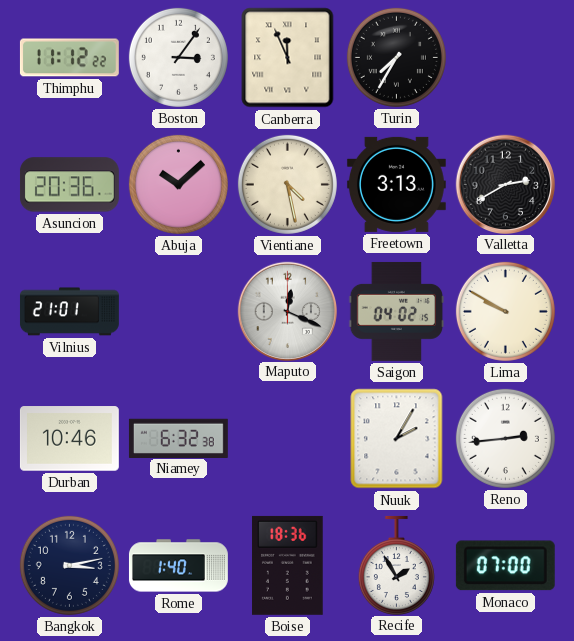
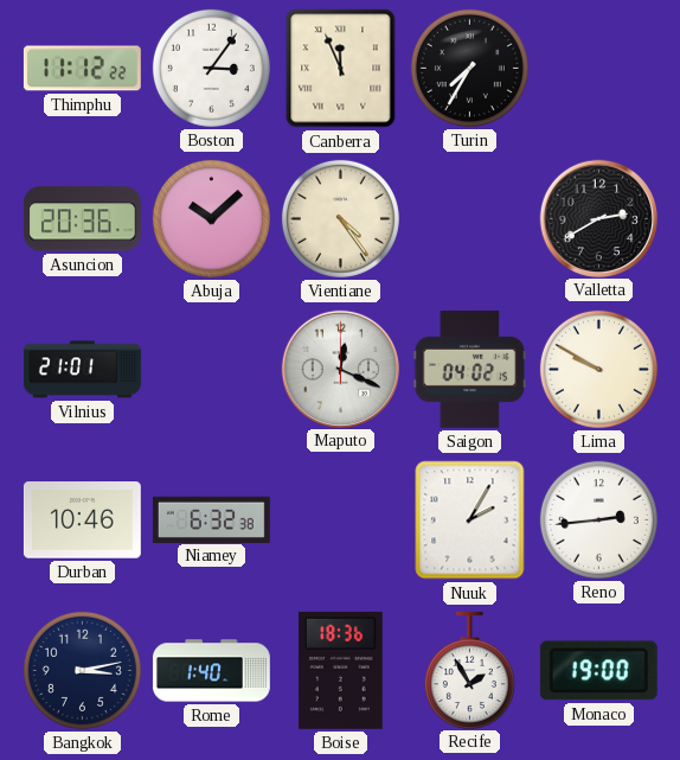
Vientiane: 4:28 -> 4:24 (340, 218)
Freetown: 3:13 -> none (396, 184)
Monaco: 07:00 -> 19:00 (598, 671)
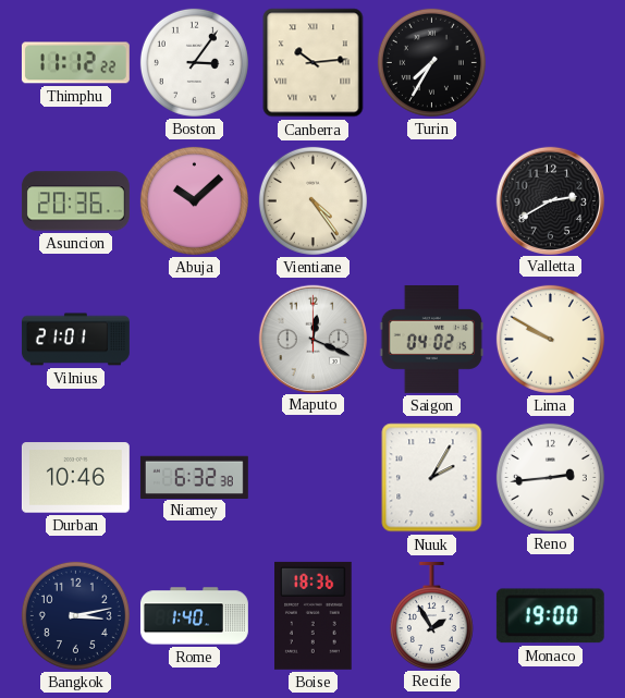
Canberra: 11:56 -> 10:14 (314, 63)
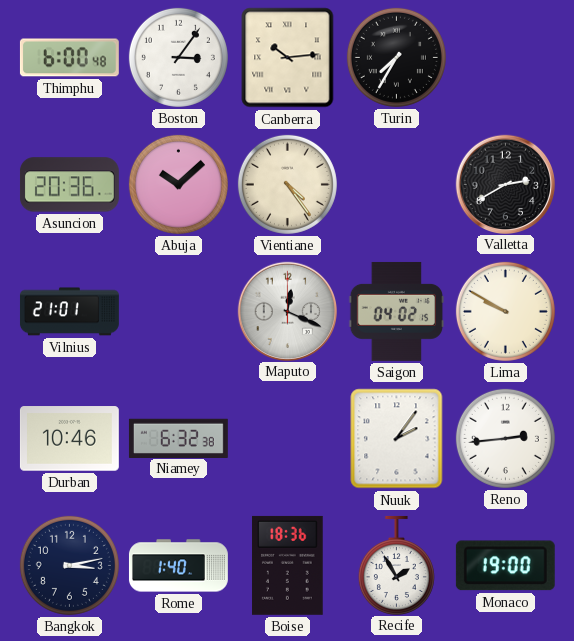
Thimphu: 11:12 -> 6:00 (69, 58)
Nuuk: 2:05 -> 2:06 (397, 439)
